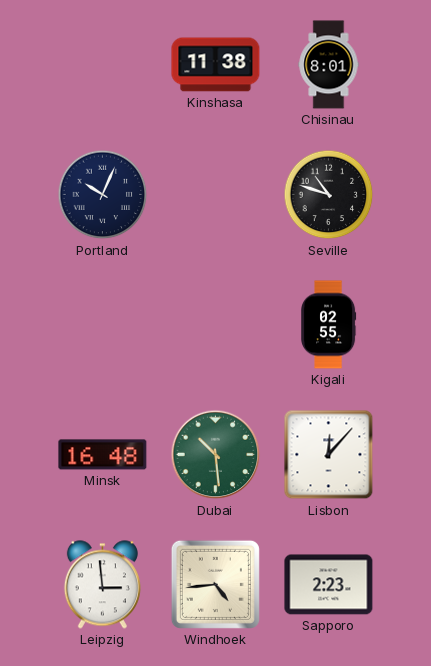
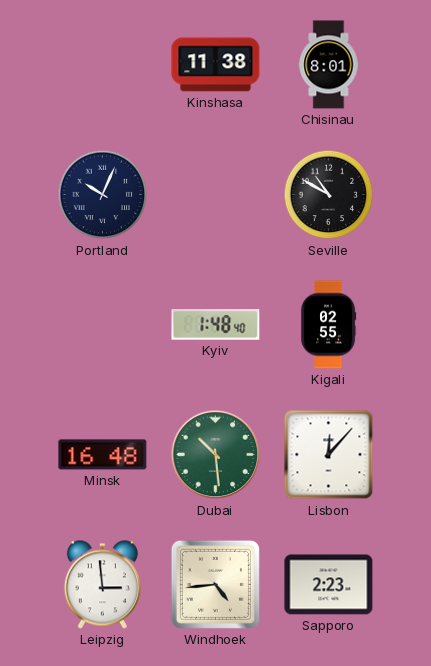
Seville: 10:48 -> 10:50 (329, 195)
Kyiv: none -> 1:48 (216, 325)
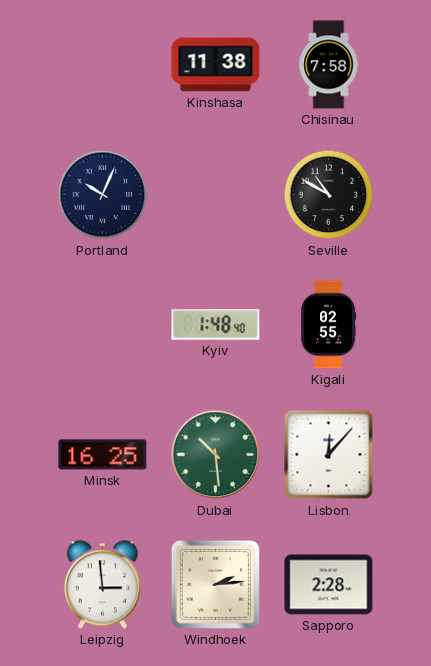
Chisinau: 8:01 -> 7:58 (329, 65)
Minsk: 16:48 -> 16:25 (103, 455)
Windhoek: 4:44 -> 2:14 (215, 584)
Sapporo: 2:23 -> 2:28 (329, 585)
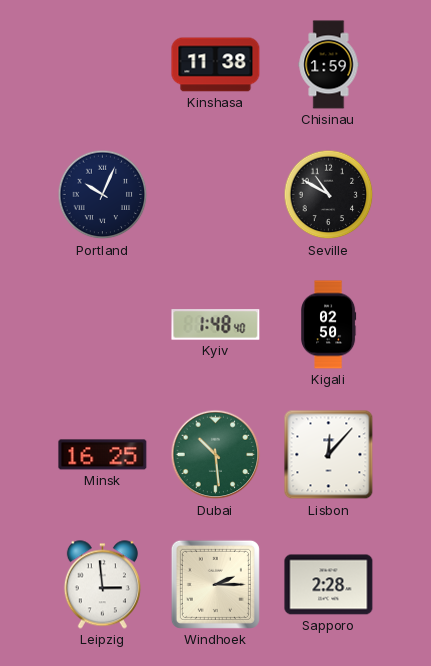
Chisinau: 7:58 -> 1:59 (329, 65)
Kigali: 02:55 -> 02:50 (329, 325)
Windhoek: 2:14 -> 2:15 (215, 584)
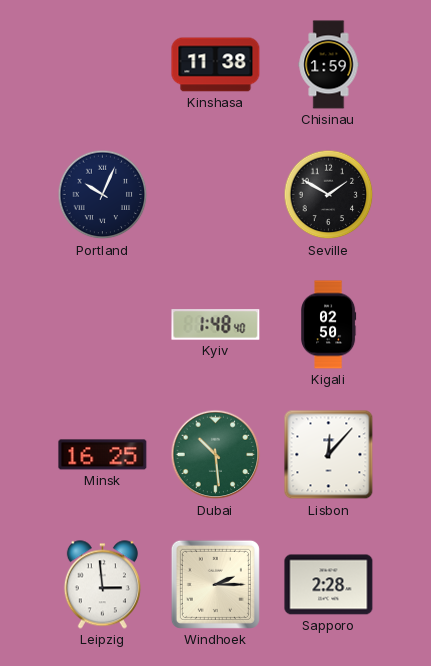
Seville: 10:50 -> 1:50 (329, 195)
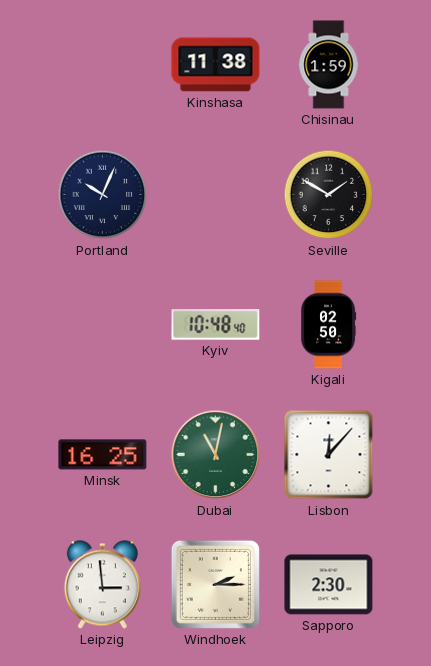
Kyiv: 1:48 -> 10:48 (216, 325)
Dubai: 10:29 -> 11:02 (216, 455)
Sapporo: 2:28 -> 2:30 (329, 585)
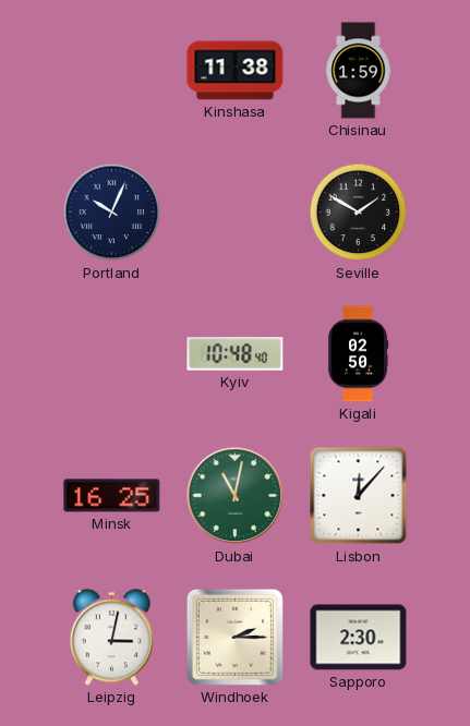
Leipzig: 2:59 -> 3:02 (111, 638)
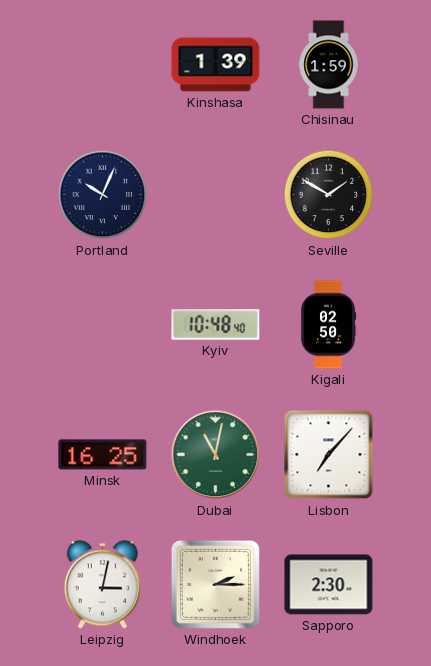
Kinshasa: 11:38 -> 1:39 (216, 65)
Lisbon: 12:07 -> 7:07 (329, 455)
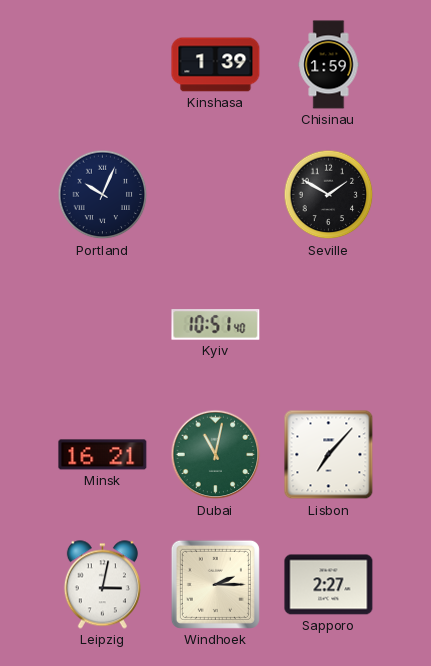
Kyiv: 10:48 -> 10:51 (216, 325)
Kigali: 02:50 -> none (329, 325)
Minsk: 16:25 -> 16:21 (103, 455)
Sapporo: 2:30 -> 2:27 (329, 585)
